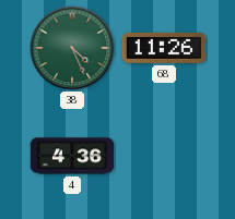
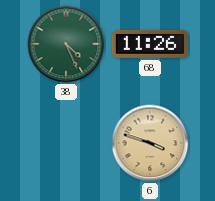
4: 4:36 -> none (72, 156)
6: none -> 3:48 (150, 143)
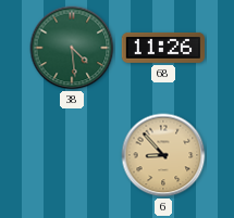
38: 4:26 -> 4:29 (72, 48)
6: 3:48 -> 8:53 (163, 155)
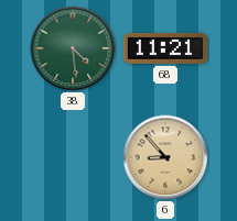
68: 11:26 -> 11:21 (164, 48)
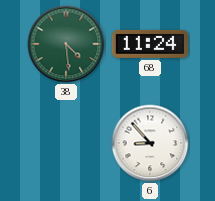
68: 11:21 -> 11:24 (149, 44)
6 dial: champagne -> white (150, 143)
